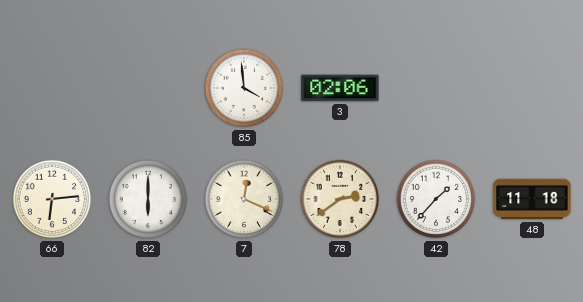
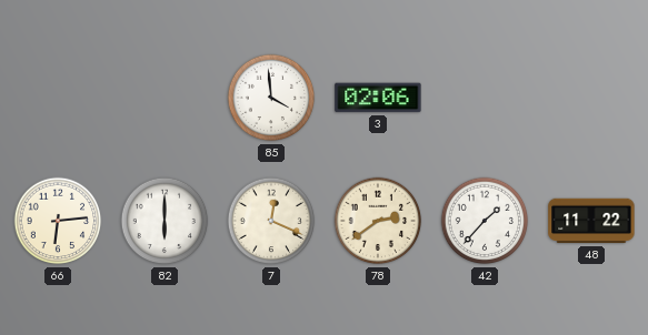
48: 11:18 -> 11:22 (591, 221)
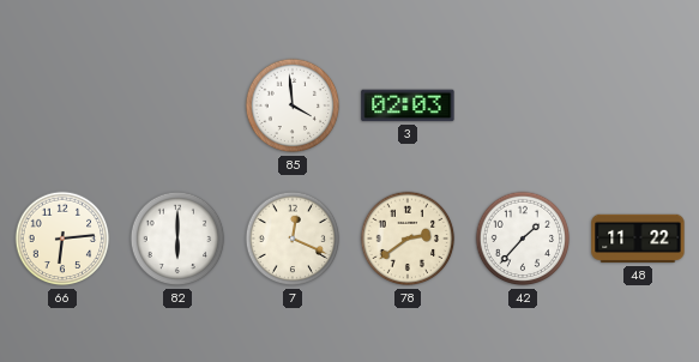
3: 02:06 -> 02:03 (408, 105)
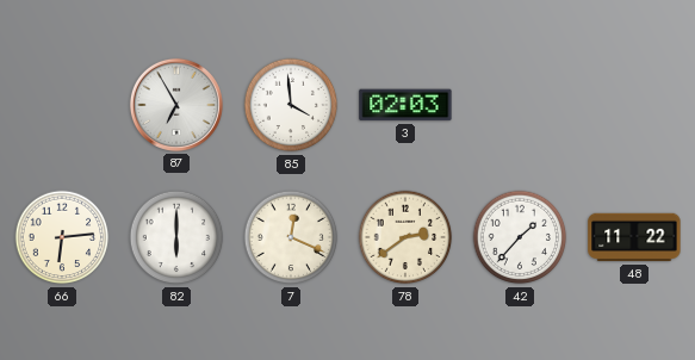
87: none -> 6:55 (176, 105)
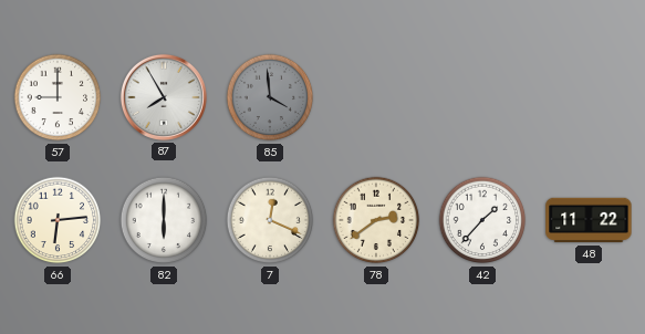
57: none -> 9:00 (58, 97)
87: 6:55 -> 7:55 (164, 97)
85 dial: white -> grey (270, 97)
3: 02:03 -> none (405, 105)
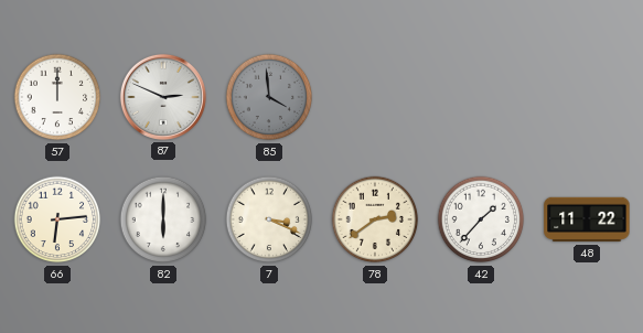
57: 9:00 -> 12:00 (57, 97)
87: 7:55 -> 2:49 (163, 97)
7: 12:19 -> 3:19 (269, 219)
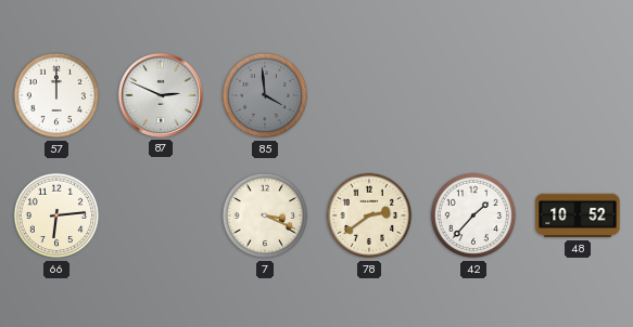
82: 6:00 -> none (163, 219)
48: 11:22 -> 10:52 (578, 215)
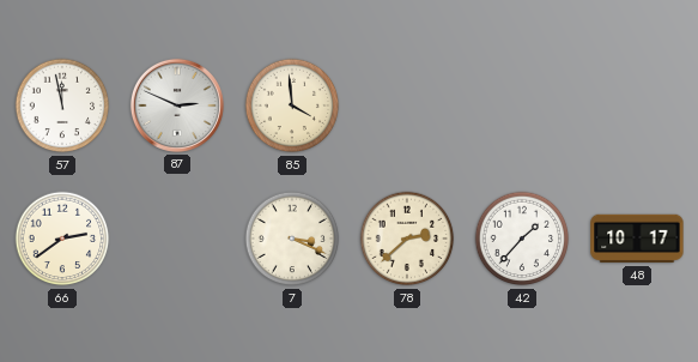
57: 12:00 -> 11:58 (62, 105)
85 dial: grey -> cream (292, 105)
66: 6:14 -> 2:39 (62, 239)
78: 2:39 -> 2:38 (407, 239)
48: 10:52 -> 10:17 (637, 239)
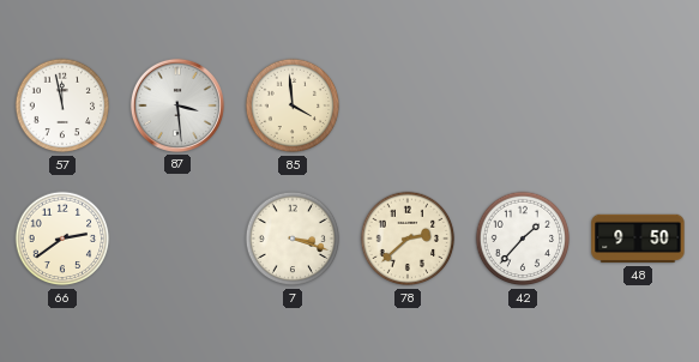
87: 2:49 -> 3:29 (177, 105)
7: 3:19 -> 3:18 (293, 239)
48: 10:17 -> 9:50 (638, 239)
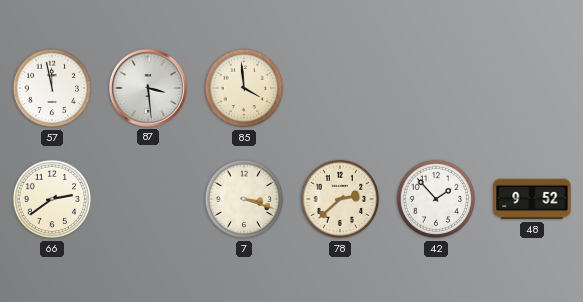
42: 1:37 -> 1:53 (436, 199)
48: 9:50 -> 9:52 (532, 199)
